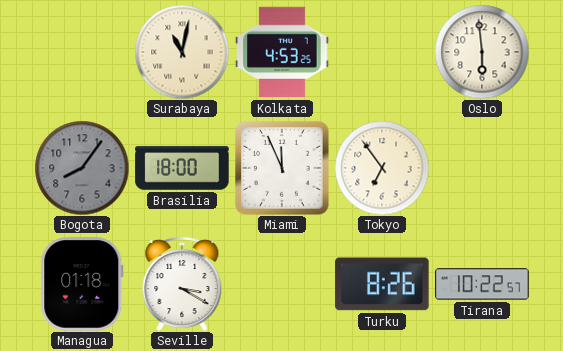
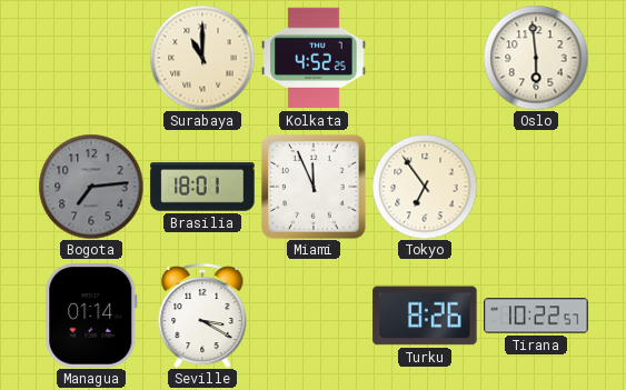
Surabaya: 11:02 -> 11:00 (202, 58)
Kolkata: 4:53 -> 4:52 (314, 58)
Bogota: 8:06 -> 7:14 (91, 187)
Brasilia: 18:00 -> 18:01 (202, 187)
Managua: 01:18 -> 01:14 (91, 316)
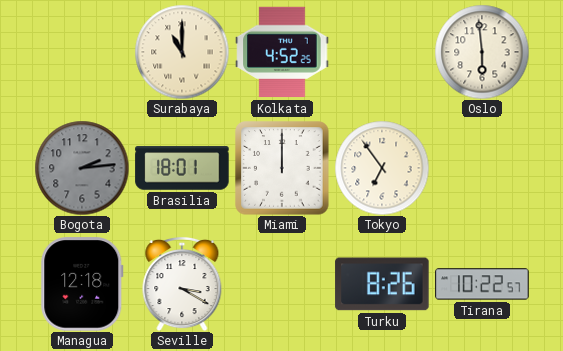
Bogota: 7:14 -> 2:14 (82, 168)
Miami: 11:56 -> 12:00 (282, 168)
Managua: 01:14 -> 12:18 (82, 284)
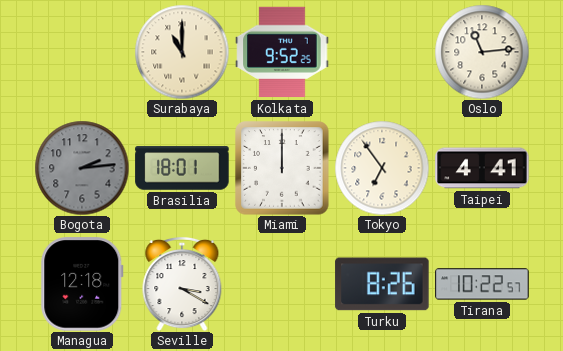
Kolkata: 4:52 -> 9:52 (282, 52)
Oslo: 5:59 -> 11:14 (482, 52)
Taipei: none -> 4:41 (482, 168)
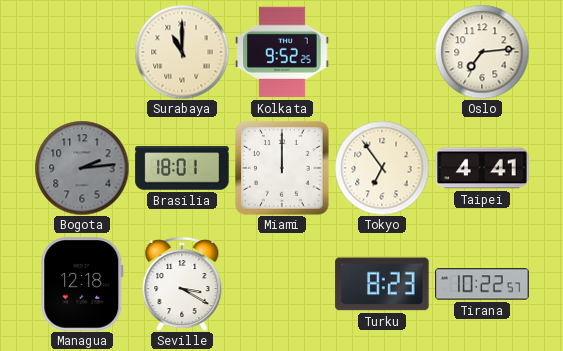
Oslo: 11:14 -> 7:14 (482, 52)
Turku: 8:26 -> 8:23 (382, 284)
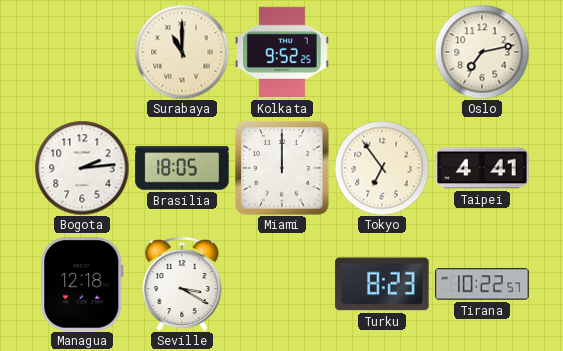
Oslo: 7:14 -> 7:13 (482, 52)
Bogota dial: grey -> white (82, 168)
Brasilia: 18:01 -> 18:05 (182, 168)
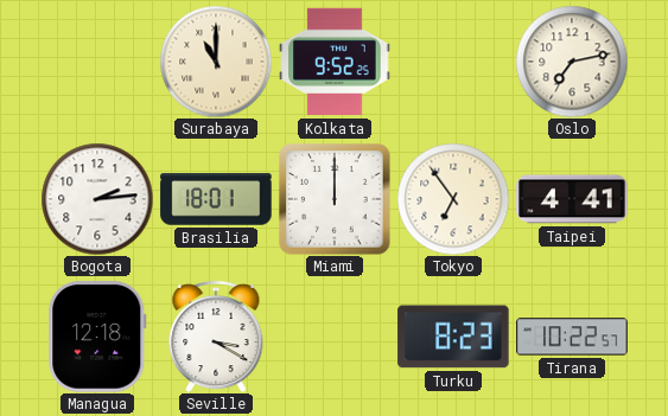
Brasilia: 18:05 -> 18:01 (216, 199)
